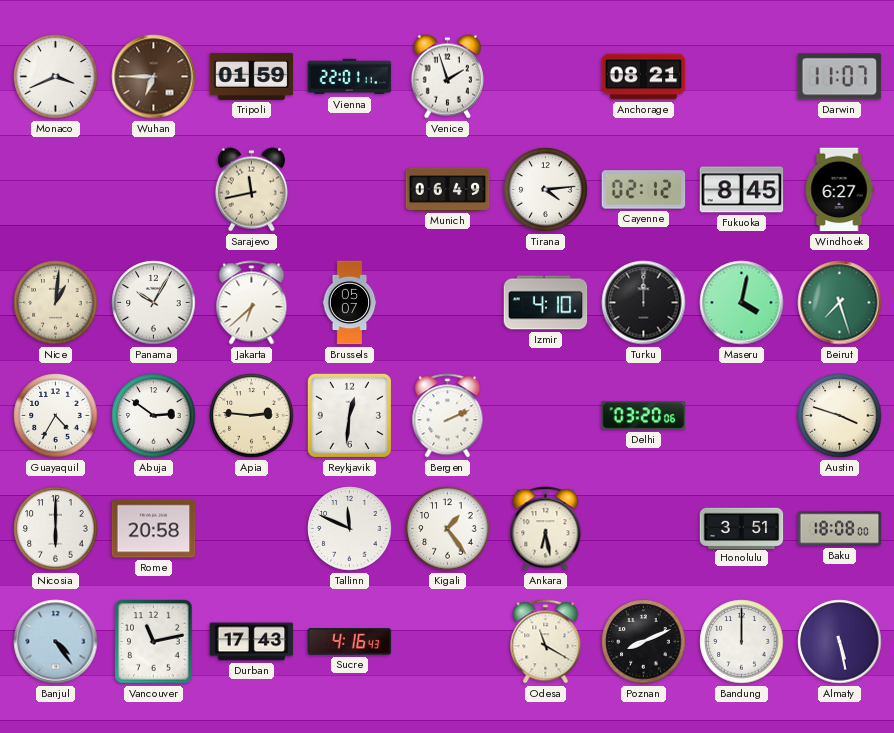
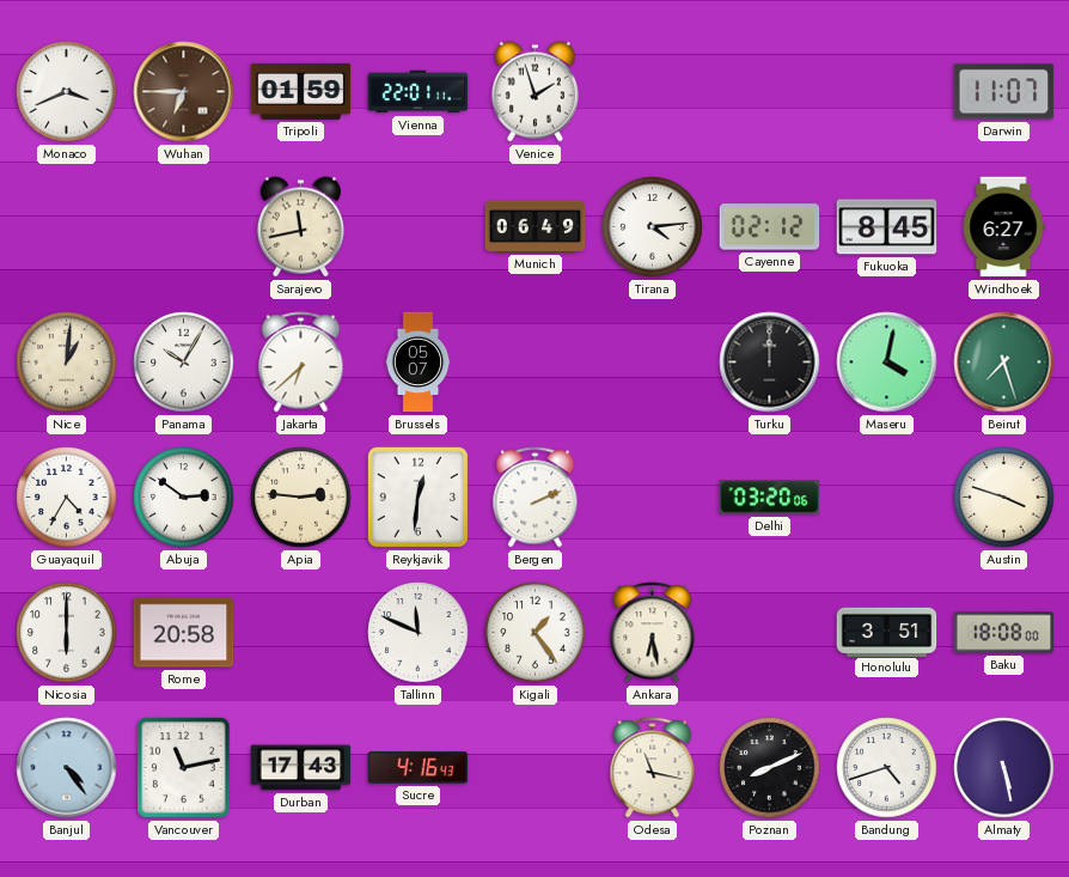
Anchorage: 08:21 -> none (644, 77)
Izmir: 4:10 -> none (546, 303)
Odesa: 11:20 -> 11:17 (653, 768)
Bandung: 12:00 -> 4:42 (887, 768)
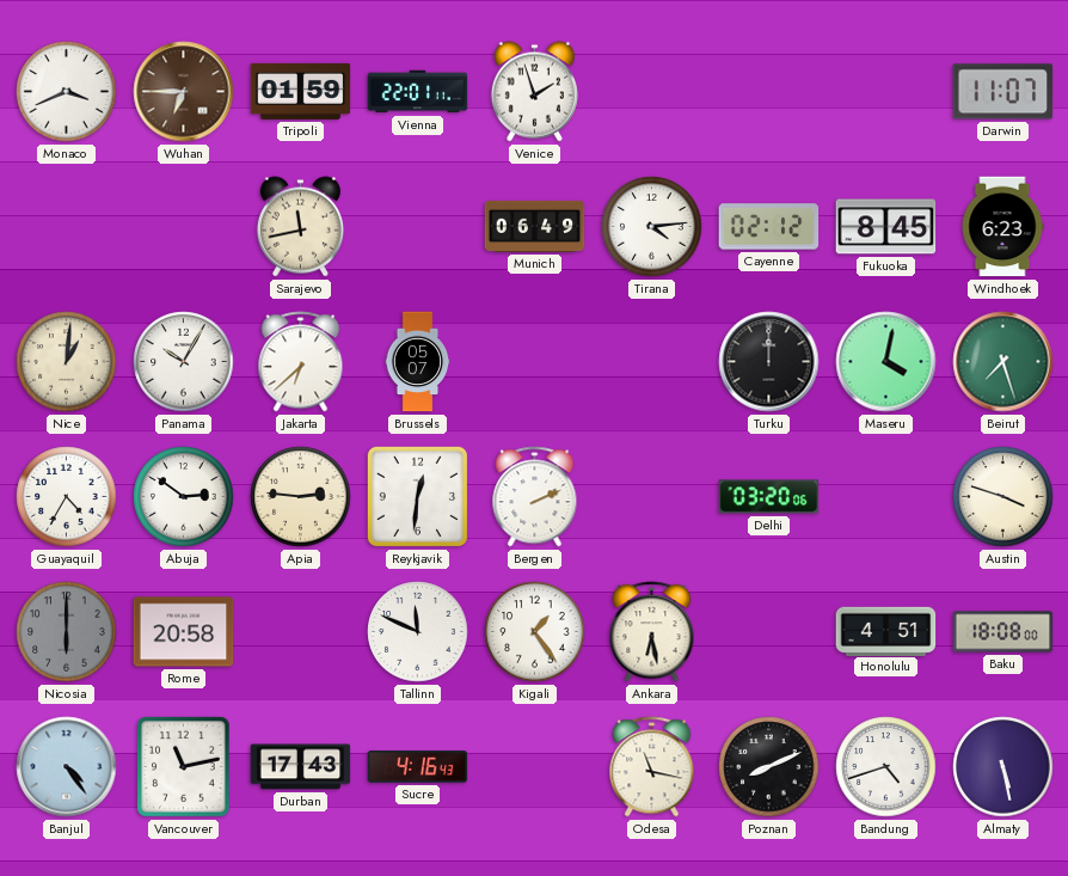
Windhoek: 6:27 -> 6:23 (1002, 227)
Nicosia dial: white -> grey (67, 632)
Honolulu: 3:51 -> 4:51 (886, 631)
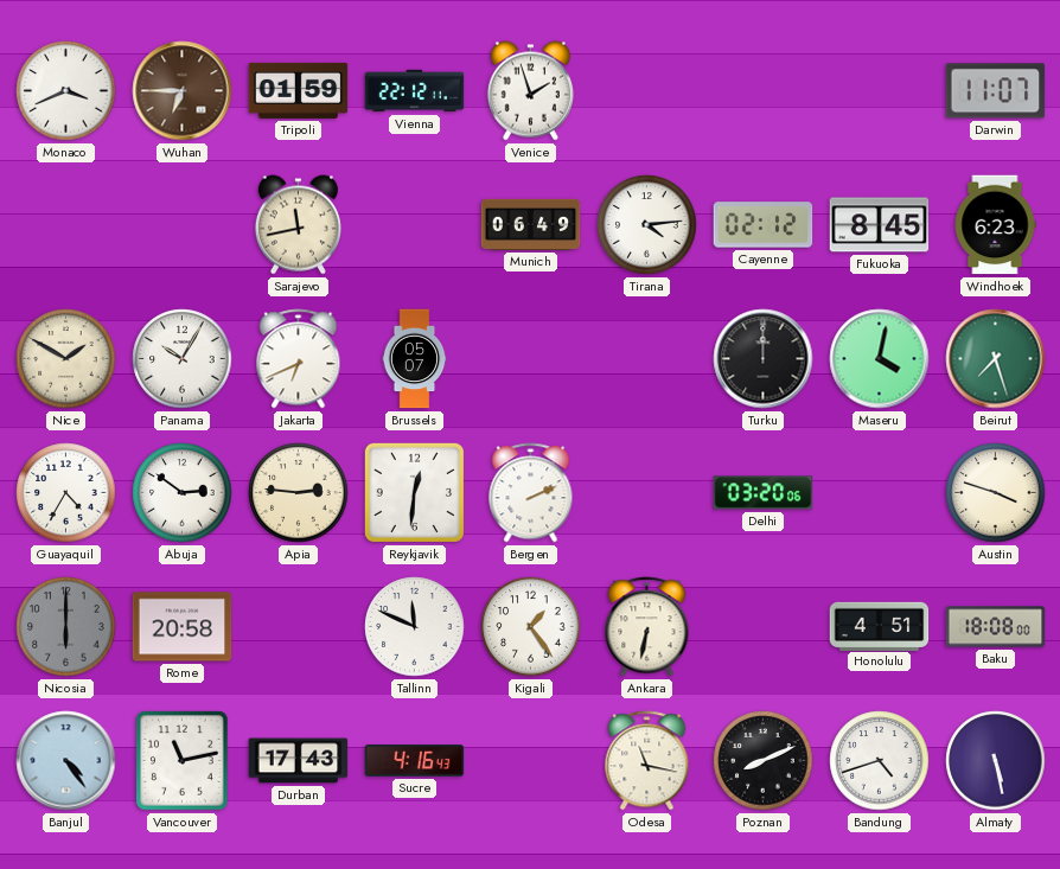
Vienna: 22:01 -> 22:12 (415, 91)
Nice: 1:01 -> 1:50 (66, 359)
Jakarta: 6:38 -> 6:41 (299, 359)
Ankara: 6:28 -> 6:32 (647, 627)
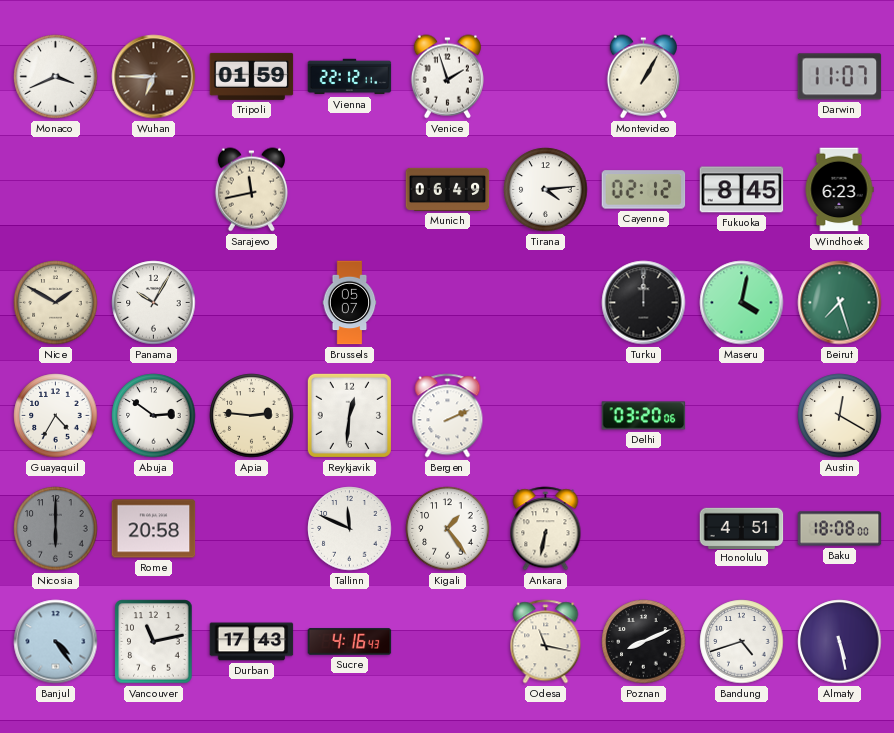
Montevideo: none -> 1:05 (643, 77)
Jakarta: 6:41 -> none (299, 359)
Austin: 3:48 -> 12:20 (840, 416)
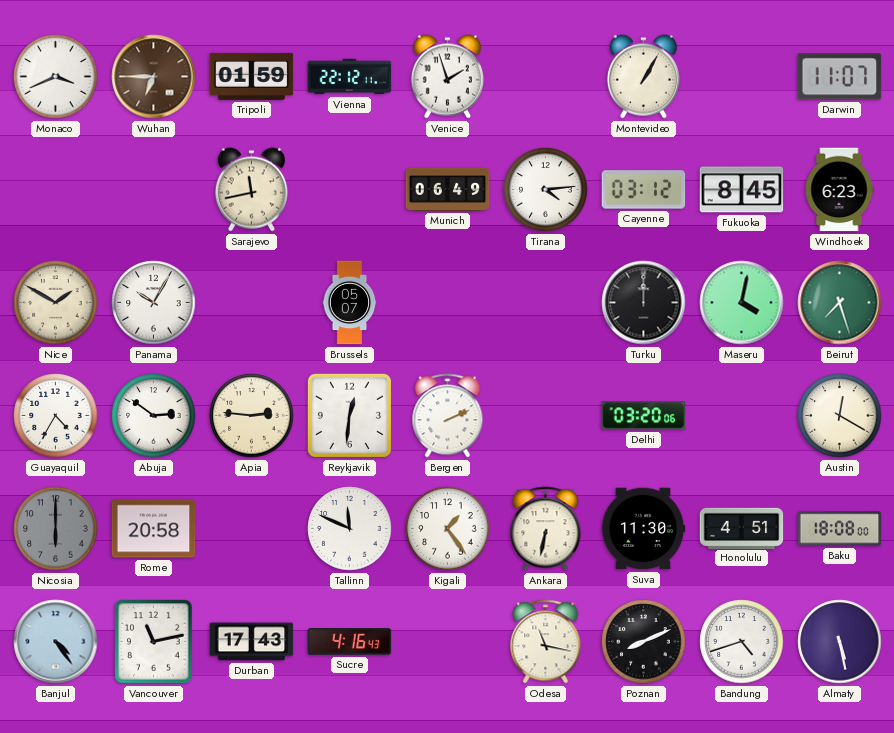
Cayenne: 02:12 -> 03:12 (644, 190)
Suva: none -> 11:30 (643, 529)
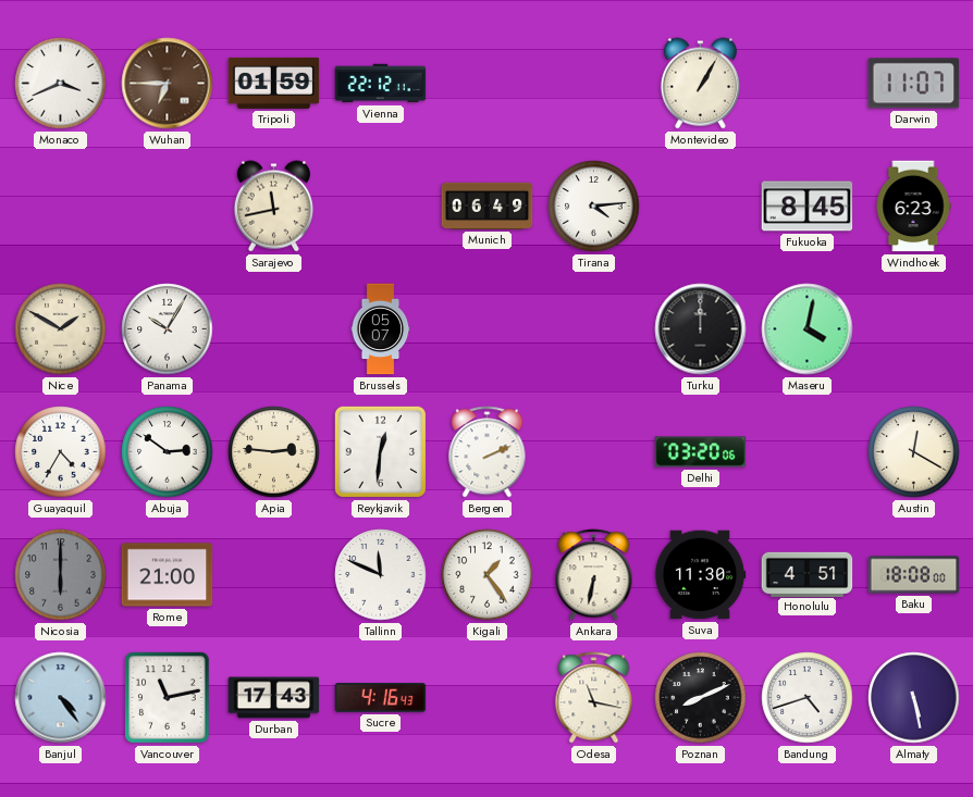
Venice: 1:57 -> none (447, 77)
Cayenne: 03:12 -> none (644, 190)
Beirut: 7:27 -> none (840, 303)
Rome: 20:58 -> 21:00 (168, 575)
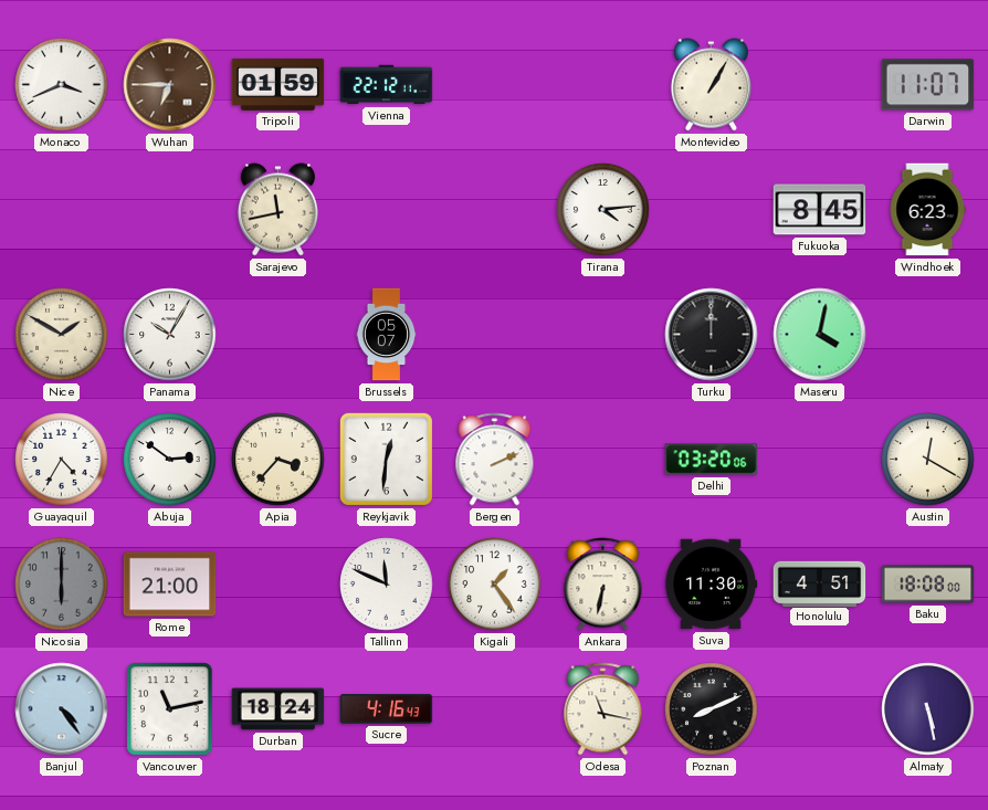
Munich: 06:49 -> none (488, 206)
Apia: 2:46 -> 3:37 (278, 460)
Durban: 17:43 -> 18:24 (278, 709)
Bandung: 4:42 -> none (808, 698)
